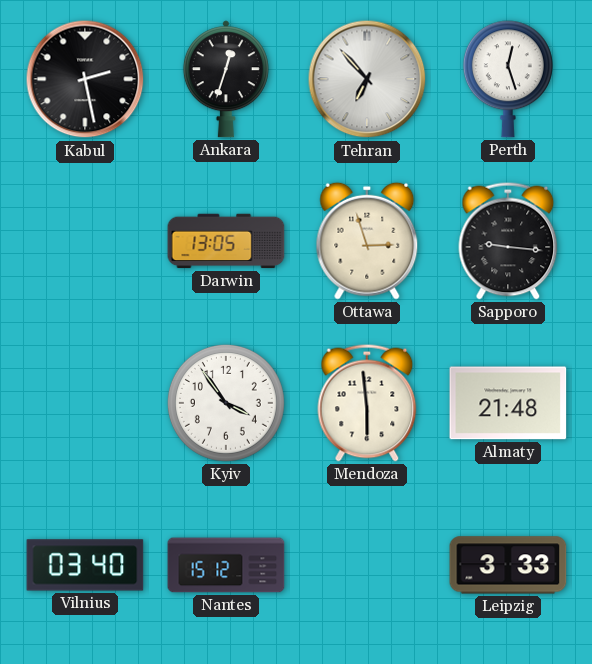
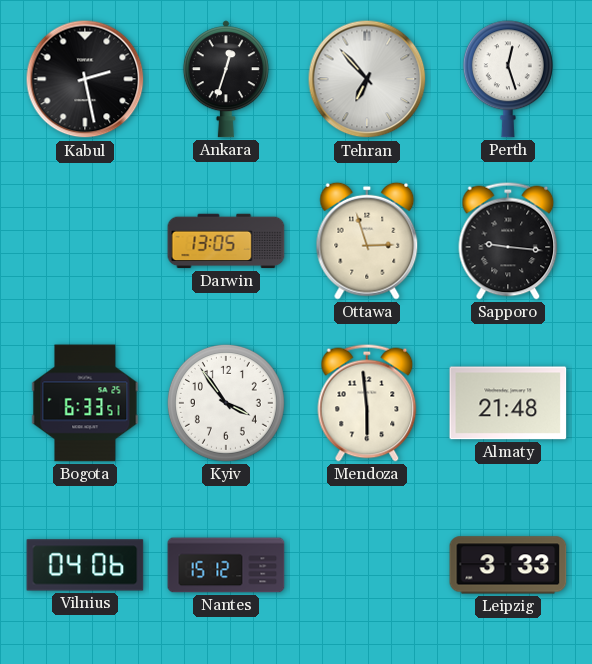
Bogota: none -> 6:33 (85, 403)
Vilnius: 03:40 -> 04:06 (85, 565)
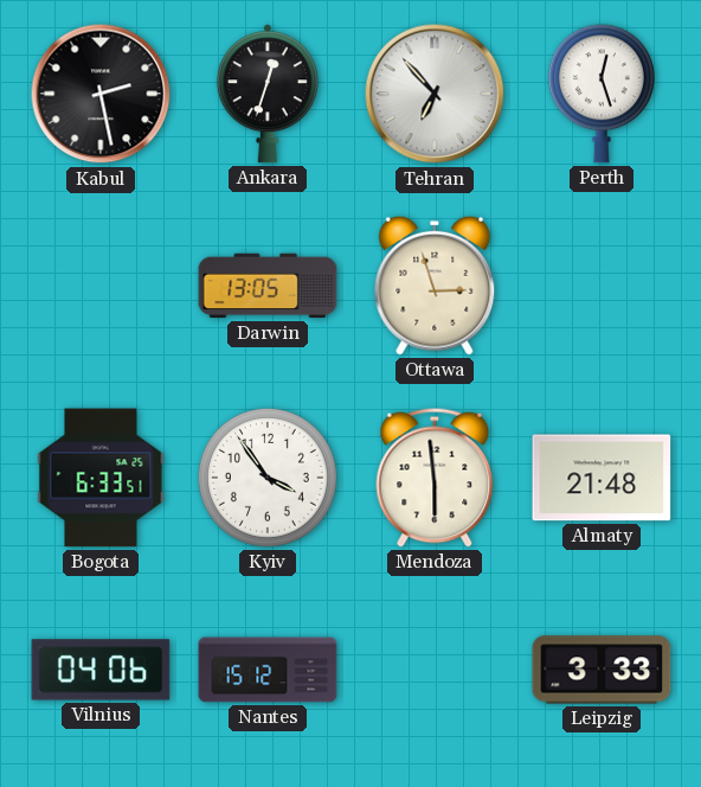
Sapporo: 9:16 -> none (508, 241)
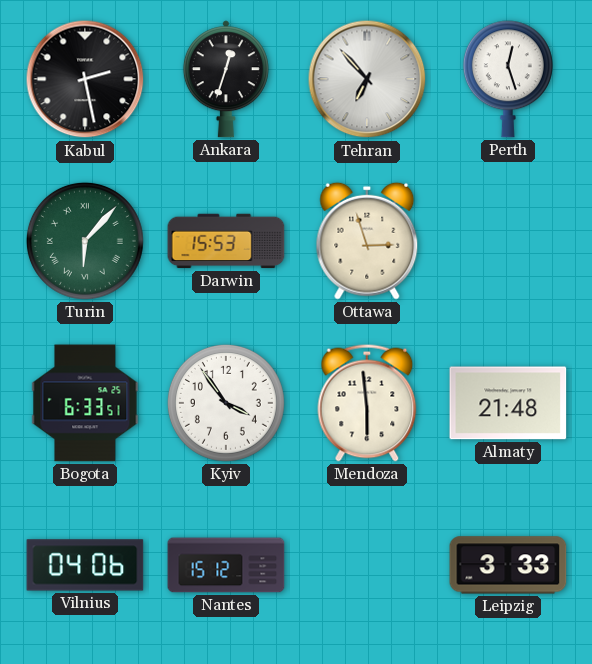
Turin: none -> 6:07 (85, 241)
Darwin: 13:05 -> 15:53 (226, 241)
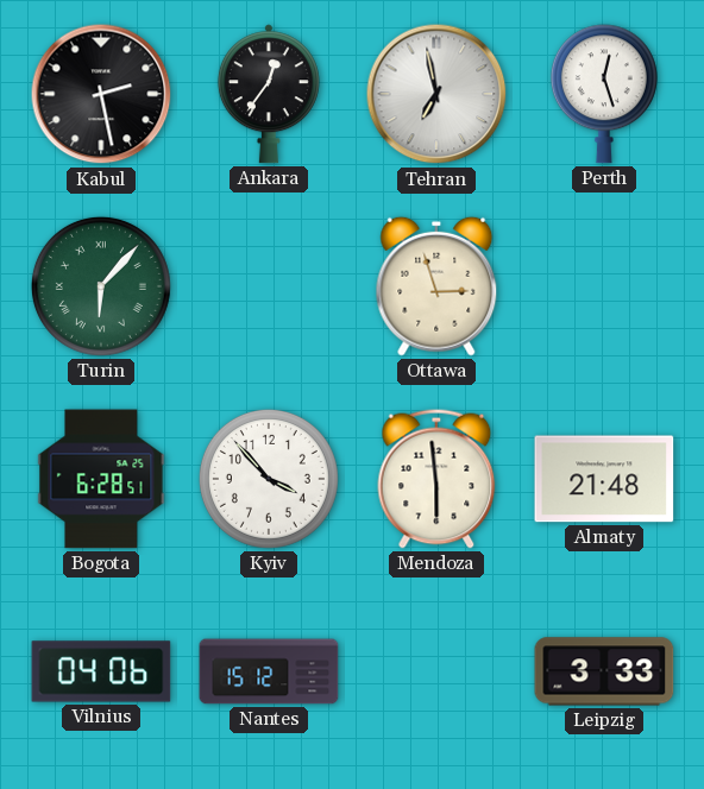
Ankara: 12:33 -> 12:36 (269, 94)
Tehran: 6:53 -> 6:58 (436, 94)
Darwin: 15:53 -> none (226, 241)
Bogota: 6:33 -> 6:28 (101, 479)
Kyiv: 3:54 -> 3:53 (269, 479)
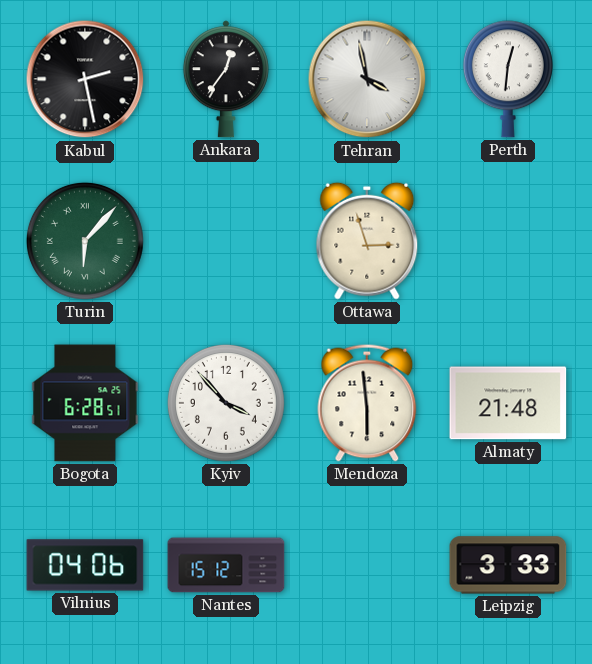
Tehran: 6:58 -> 3:58 (367, 79)
Perth: 12:27 -> 12:31 (508, 79)
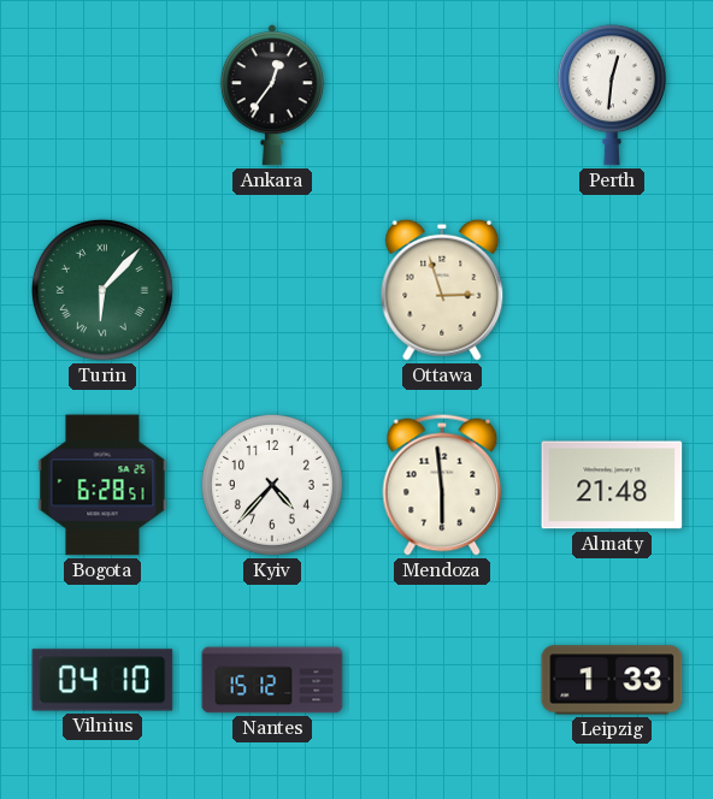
Kabul: 2:28 -> none (85, 79)
Tehran: 3:58 -> none (367, 79)
Kyiv: 3:53 -> 4:37 (272, 485)
Vilnius: 04:06 -> 04:10 (102, 680)
Leipzig: 3:33 -> 1:33 (612, 680)
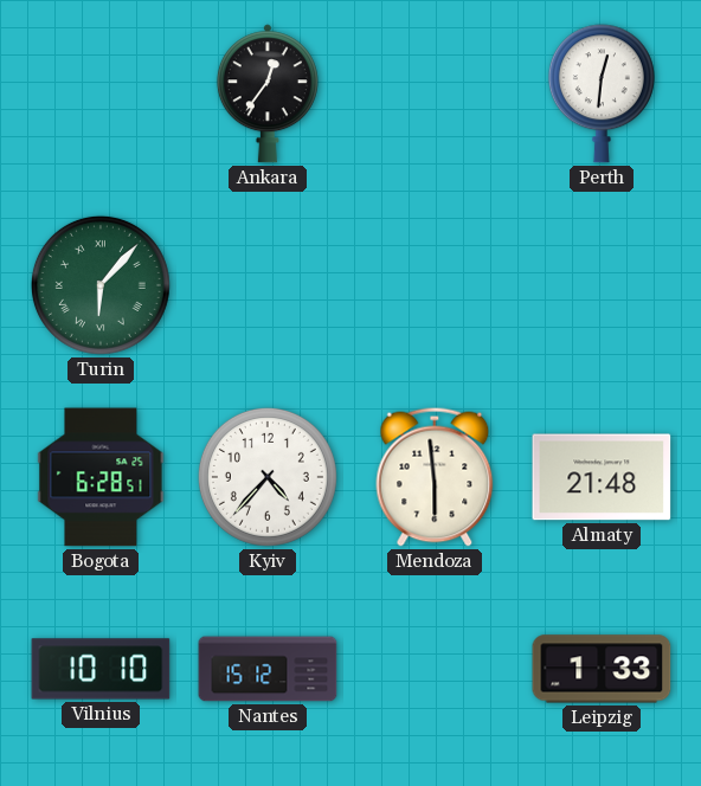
Ottawa: 2:57 -> none (442, 290)
Vilnius: 04:10 -> 10:10 (101, 669)
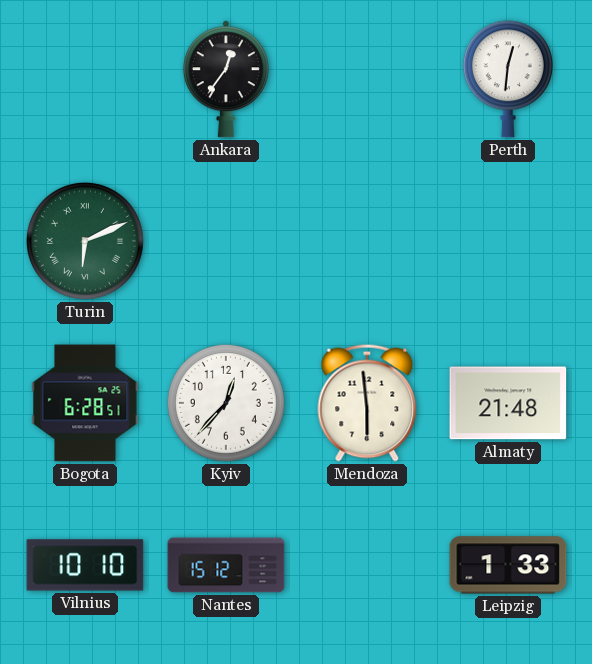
Turin: 6:07 -> 6:11 (85, 241)
Kyiv: 4:37 -> 12:37 (226, 403)
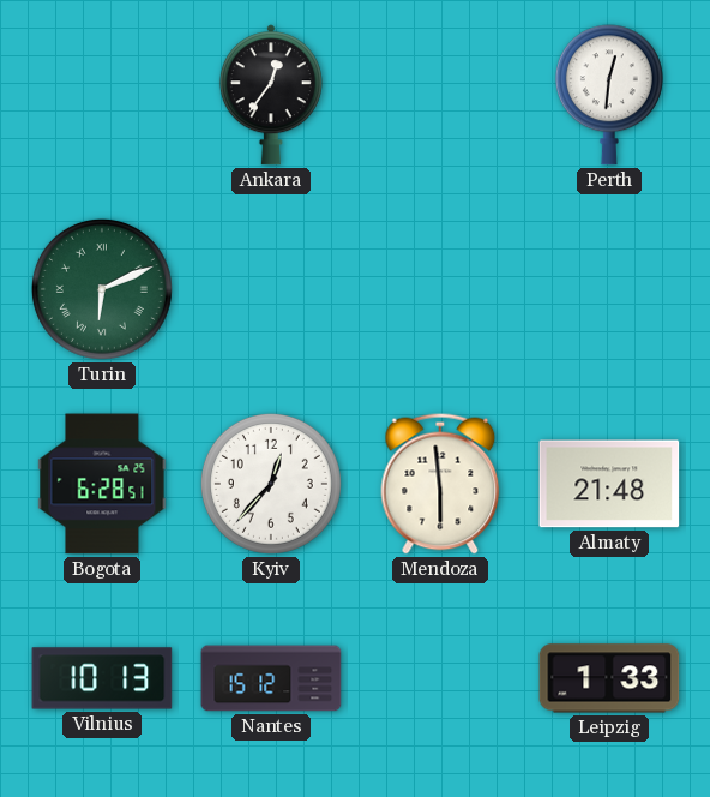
Vilnius: 10:10 -> 10:13 (102, 678)
